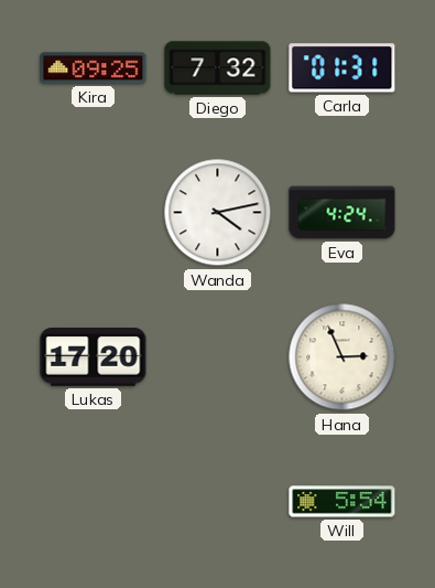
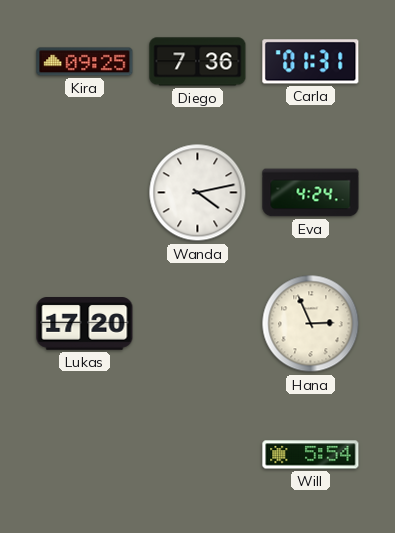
Diego: 7:32 -> 7:36 (198, 62)
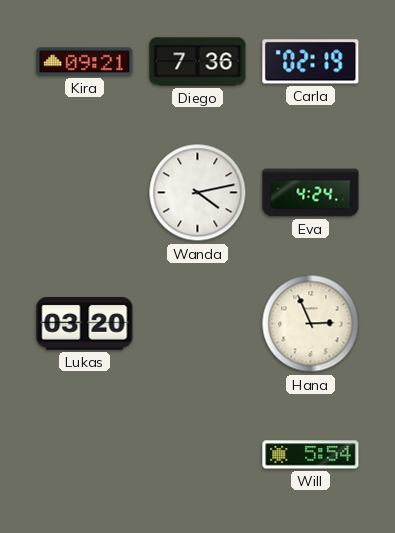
Kira: 09:25 -> 09:21 (85, 62)
Carla: 01:31 -> 02:19 (311, 62)
Lukas: 17:20 -> 03:20 (85, 324)
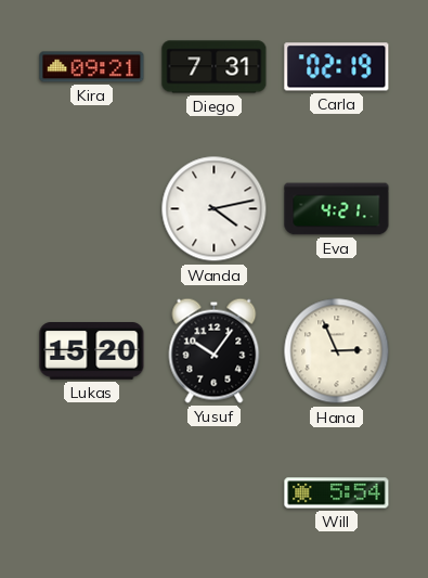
Diego: 7:36 -> 7:31 (215, 67)
Eva: 4:24 -> 4:21 (337, 209)
Lukas: 03:20 -> 15:20 (92, 351)
Yusuf: none -> 10:06 (215, 350)
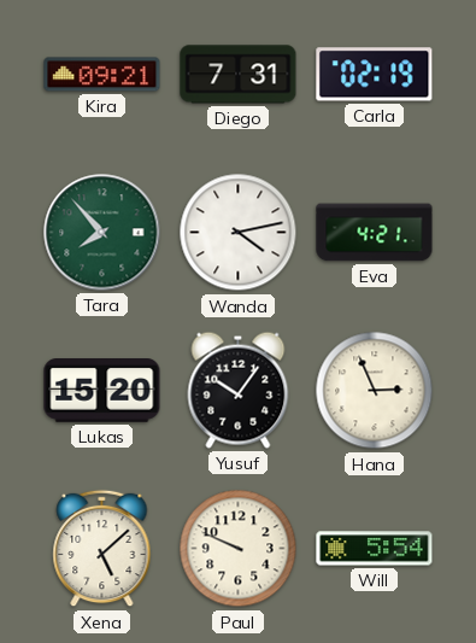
Tara: none -> 7:53 (102, 233)
Xena: none -> 5:08 (102, 549)
Paul: none -> 9:49 (239, 549)
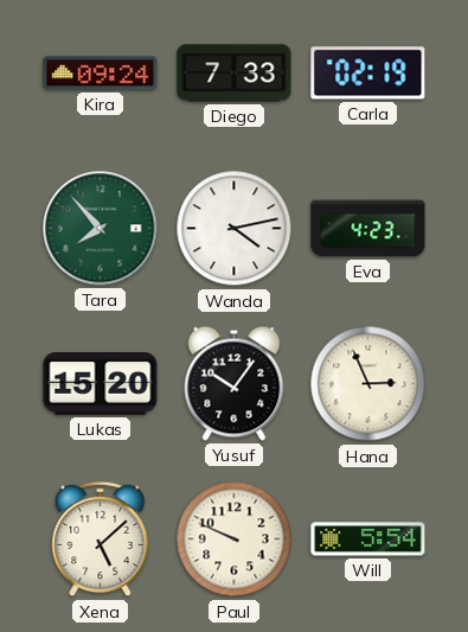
Kira: 09:21 -> 09:24 (101, 74)
Diego: 7:31 -> 7:33 (235, 74)
Eva: 4:21 -> 4:23 (368, 229)
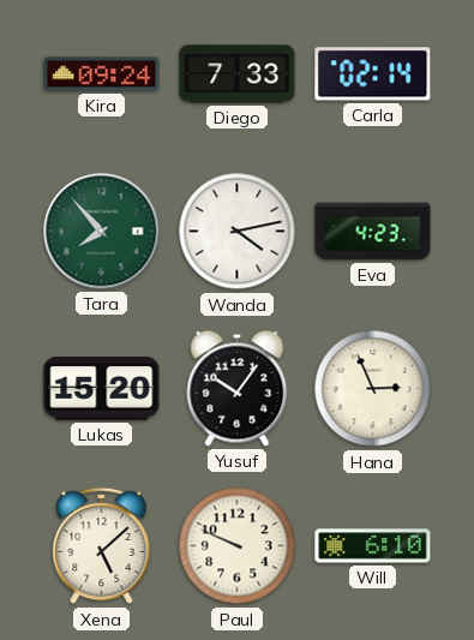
Carla: 02:19 -> 02:14 (373, 74)
Will: 5:54 -> 6:10 (373, 546)
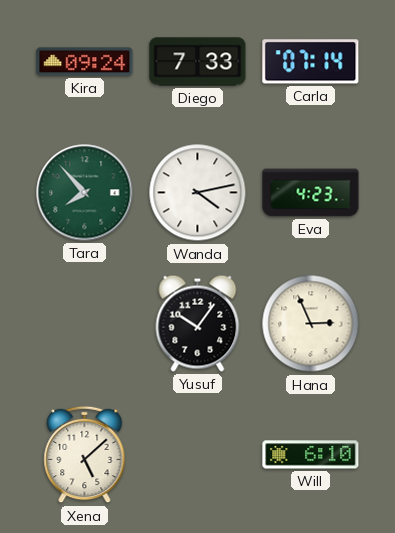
Carla: 02:14 -> 07:14 (311, 62)
Lukas: 15:20 -> none (102, 389)
Paul: 9:49 -> none (238, 546)
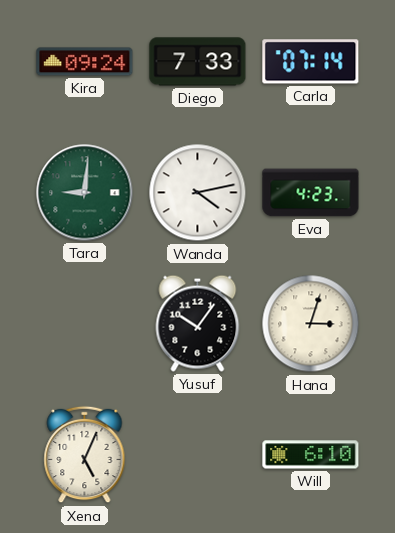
Tara: 7:53 -> 9:01 (85, 193)
Hana: 2:56 -> 3:03 (311, 324)
Xena: 5:08 -> 5:04 (85, 455)
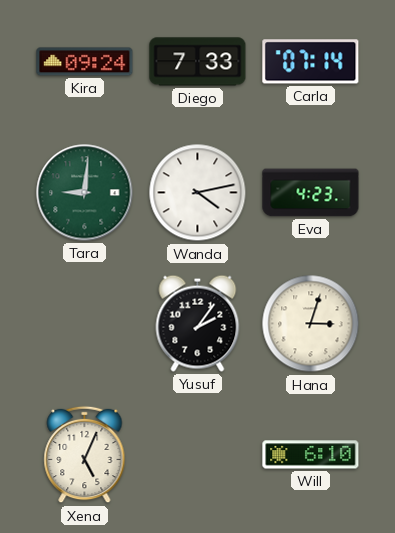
Yusuf: 10:06 -> 2:06 (198, 323)
